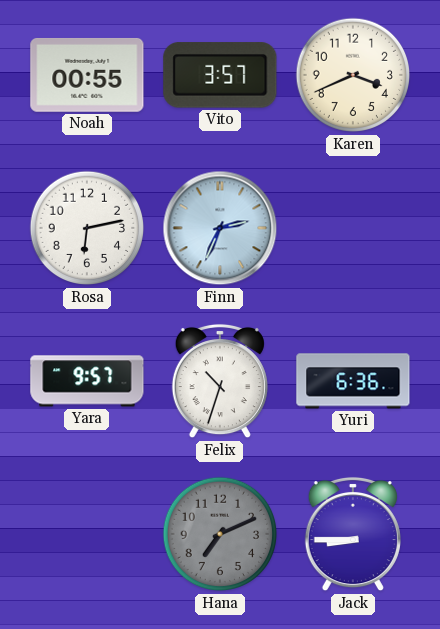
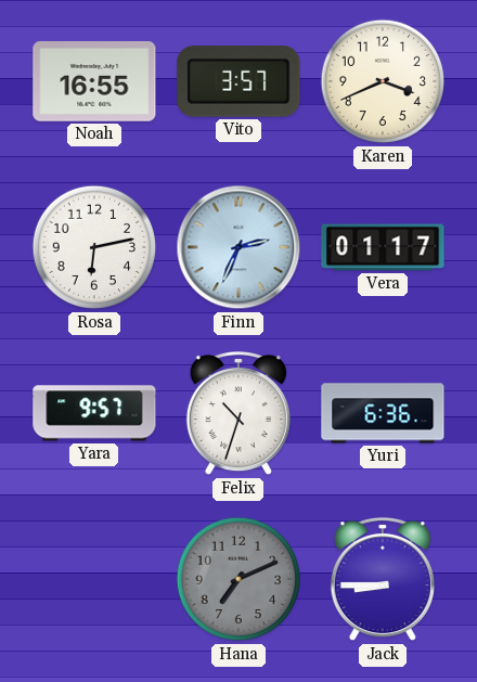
Noah: 00:55 -> 16:55 (94, 81)
Vera: none -> 01:17 (383, 247)
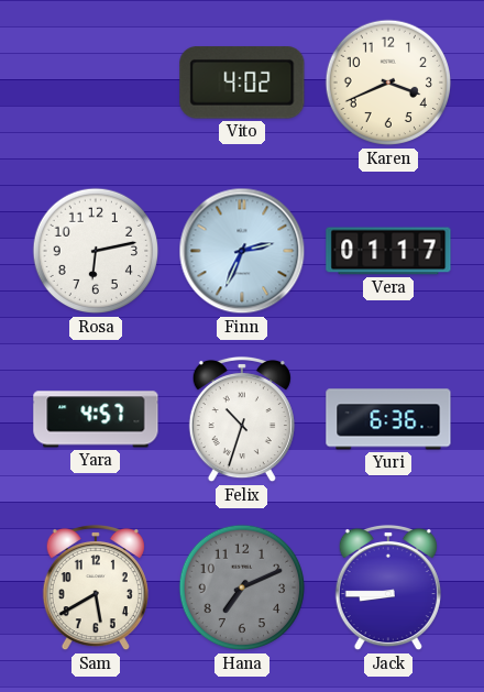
Noah: 16:55 -> none (94, 81)
Vito: 3:57 -> 4:02 (242, 83)
Yara: 9:57 -> 4:57 (96, 419)
Sam: none -> 5:40 (96, 587)
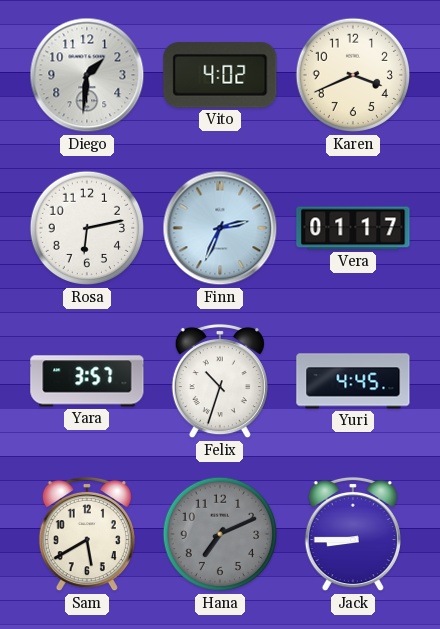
Diego: none -> 1:31 (87, 75)
Yara: 4:57 -> 3:57 (87, 381)
Yuri: 6:36 -> 4:45 (353, 381)
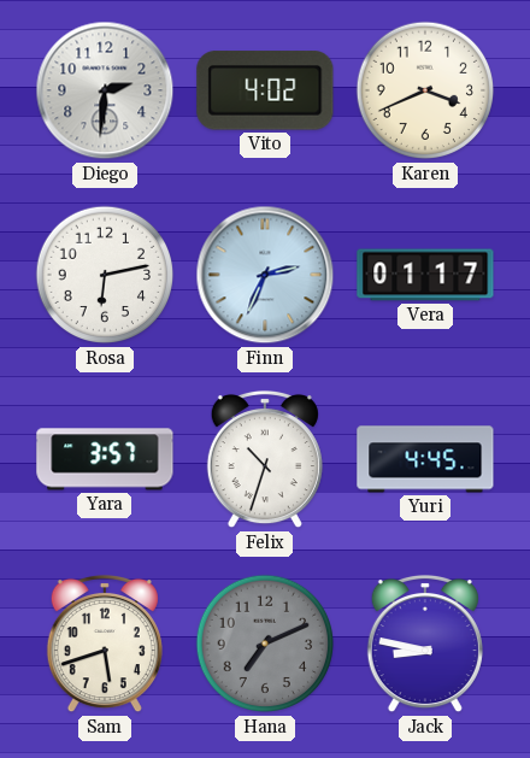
Diego: 1:31 -> 2:31 (105, 90)
Sam: 5:40 -> 5:42 (105, 644)
Jack: 8:45 -> 8:47 (425, 644)
